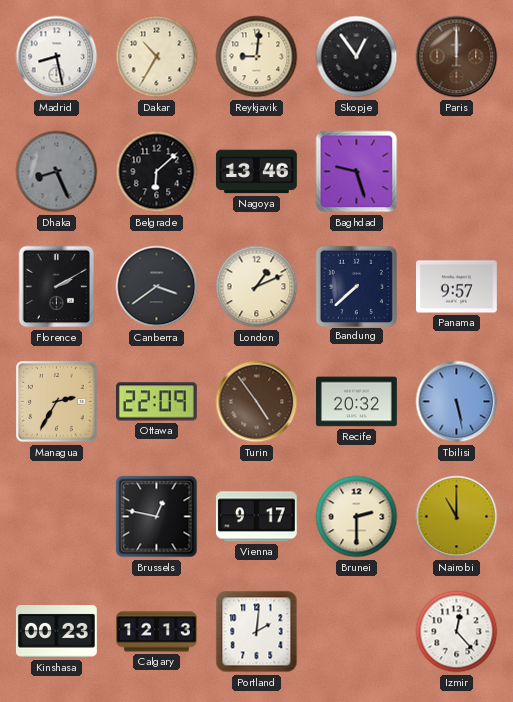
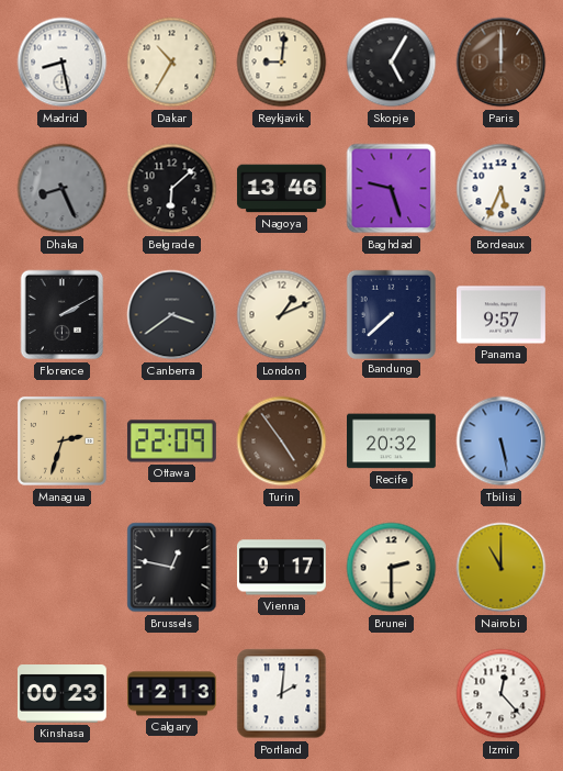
Skopje: 12:54 -> 5:05 (392, 63)
Bordeaux: none -> 5:34 (502, 189)
Managua: 2:35 -> 2:33 (63, 442)
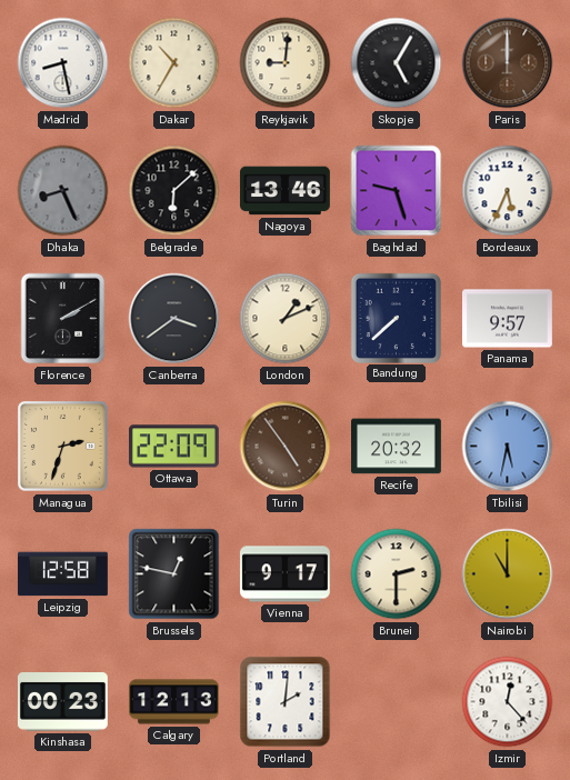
Tbilisi: 5:28 -> 5:32 (508, 447)
Leipzig: none -> 12:58 (63, 574)
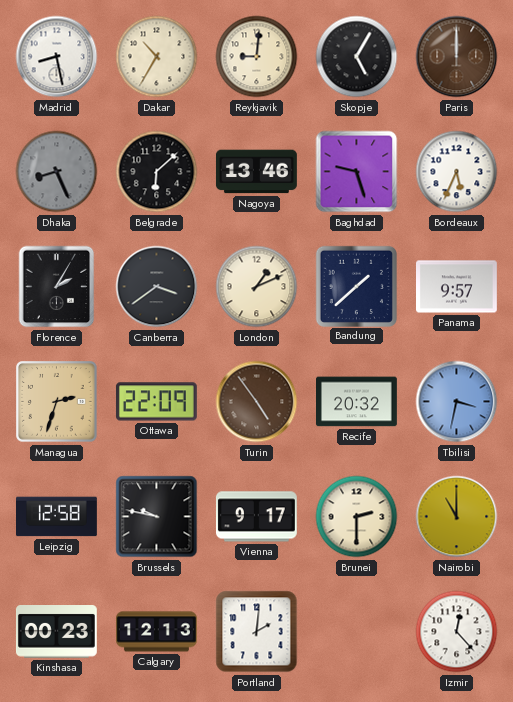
Florence: 2:10 -> 2:05 (57, 287)
Bandung: 7:38 -> 1:38 (356, 286)
Tbilisi: 5:32 -> 3:32 (457, 402)
Brussels: 12:47 -> 9:47 (157, 517)
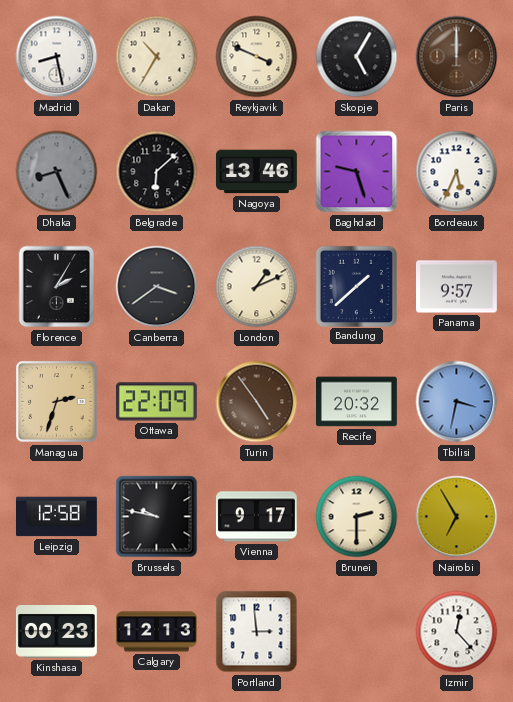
Reykjavik: 9:01 -> 3:49 (257, 57)
Nairobi: 11:00 -> 6:55 (457, 517)
Portland: 2:01 -> 2:59 (257, 632)
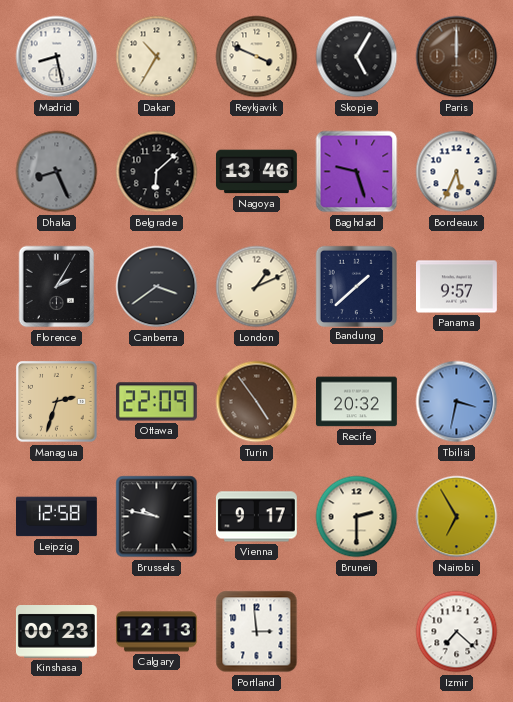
Izmir: 12:23 -> 7:22 (457, 632)
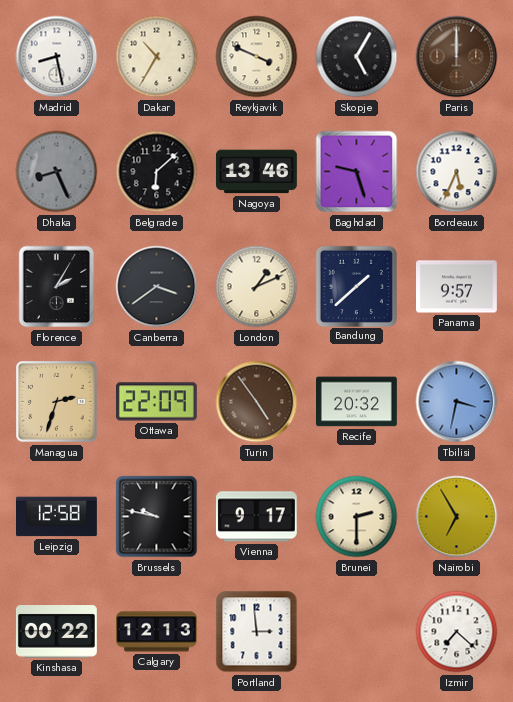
Kinshasa: 00:23 -> 00:22 (56, 632)
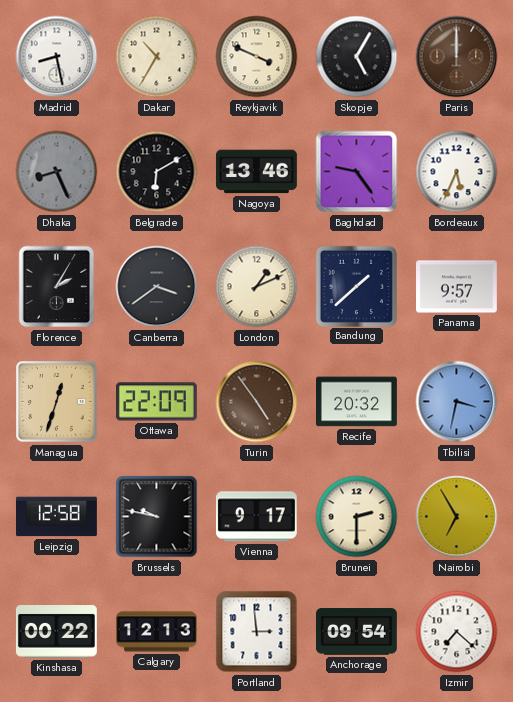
Belgrade: 6:08 -> 6:10 (157, 172)
Baghdad: 9:27 -> 9:24 (357, 172)
Managua: 2:33 -> 12:33 (57, 402)
Anchorage: none -> 09:54 (356, 632)
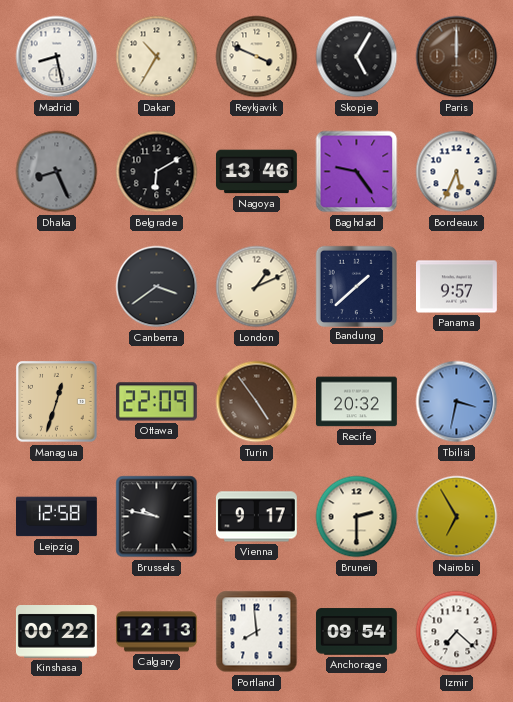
Florence: 2:05 -> none (57, 287)
Portland: 2:59 -> 7:59 (257, 632)
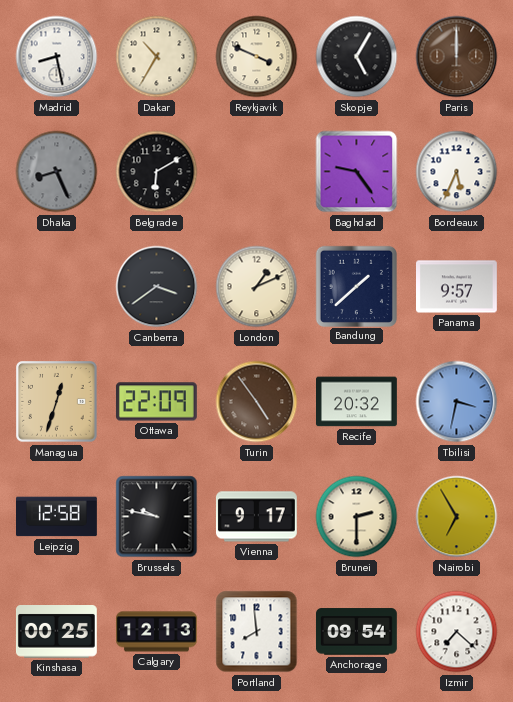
Nagoya: 13:46 -> none (257, 172)
Kinshasa: 00:22 -> 00:25 (56, 632)
